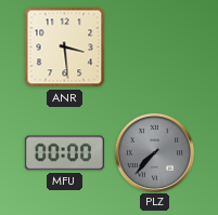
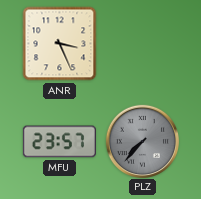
ANR: 3:29 -> 3:26 (60, 44)
MFU: 00:00 -> 23:57 (59, 142)
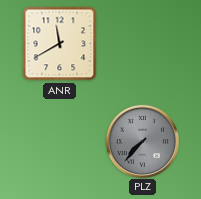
ANR: 3:26 -> 11:40 (60, 44)
MFU: 23:57 -> none (59, 142)
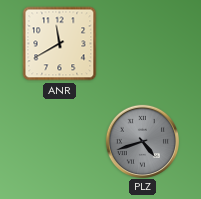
PLZ: 7:37 -> 4:42 (142, 141)
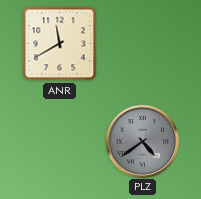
PLZ: 4:42 -> 4:39 (142, 141)
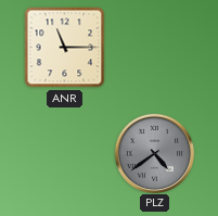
ANR: 11:40 -> 11:15 (65, 48)
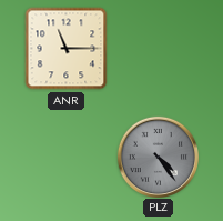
PLZ: 4:39 -> 4:24 (158, 157)
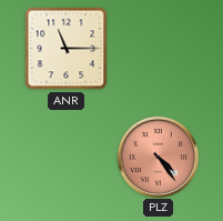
PLZ dial: grey -> salmon (158, 157)
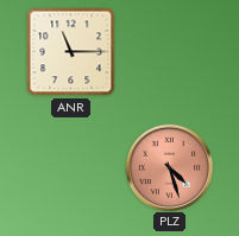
PLZ: 4:24 -> 4:27 (169, 167)
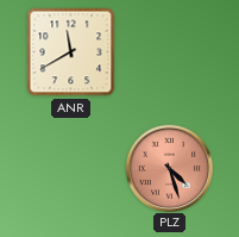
ANR: 11:15 -> 11:40 (71, 52)
